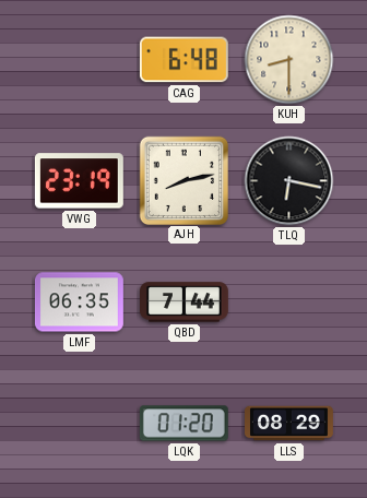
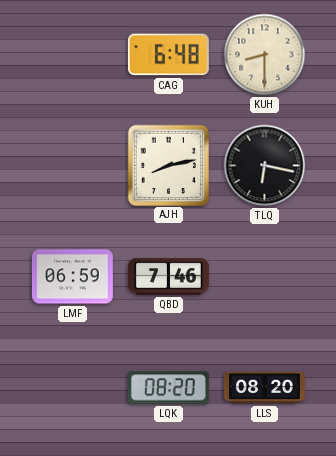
VWG: 23:19 -> none (79, 181)
LMF: 06:35 -> 06:59 (72, 277)
QBD: 7:44 -> 7:46 (169, 277)
LQK: 01:20 -> 08:20 (168, 388)
LLS: 08:29 -> 08:20 (265, 388)
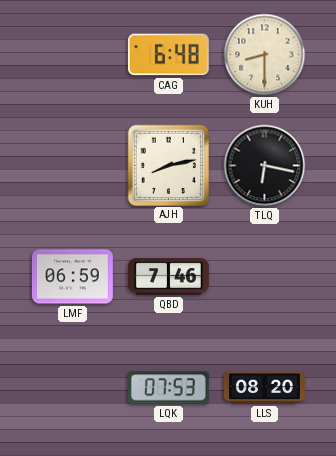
LQK: 08:20 -> 07:53 (168, 388)
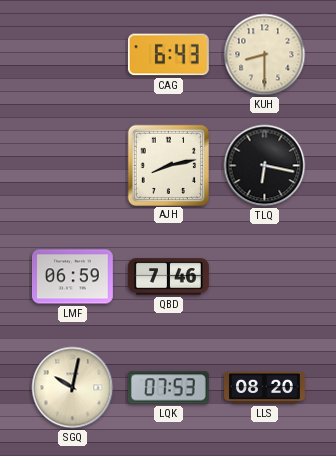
CAG: 6:48 -> 6:43 (168, 55)
SGQ: none -> 10:02 (73, 388)
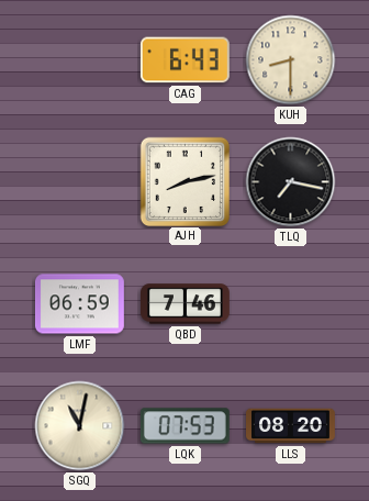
TLQ: 6:17 -> 7:17 (291, 182)
SGQ: 10:02 -> 11:02 (80, 426)
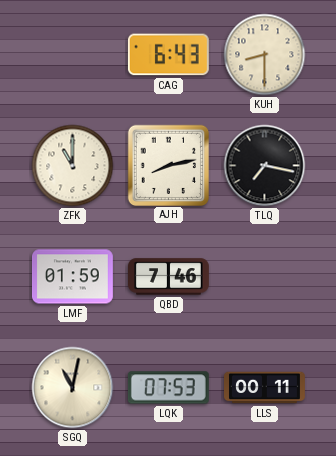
ZFK: none -> 11:00 (73, 166)
LMF: 06:59 -> 01:59 (72, 277)
LLS: 08:20 -> 00:11 (265, 388)
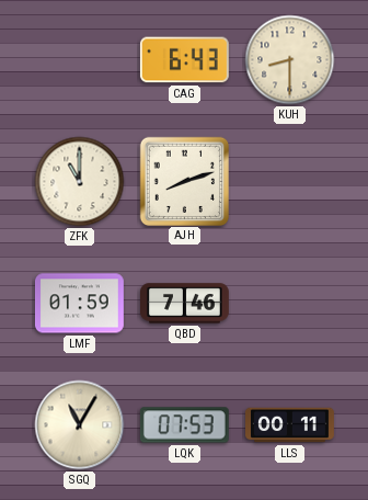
AJH: 8:13 -> 8:12 (184, 181)
TLQ: 7:17 -> none (265, 166)
SGQ: 11:02 -> 11:05 (80, 425)
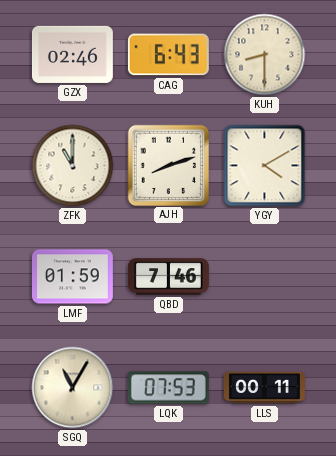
GZX: none -> 02:46 (72, 54)
YGY: none -> 4:10 (265, 166)
